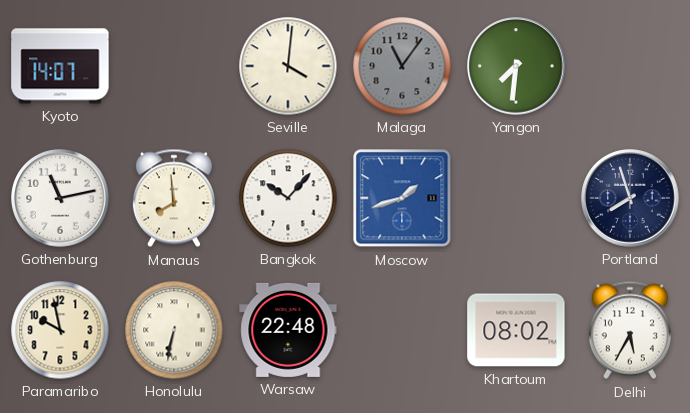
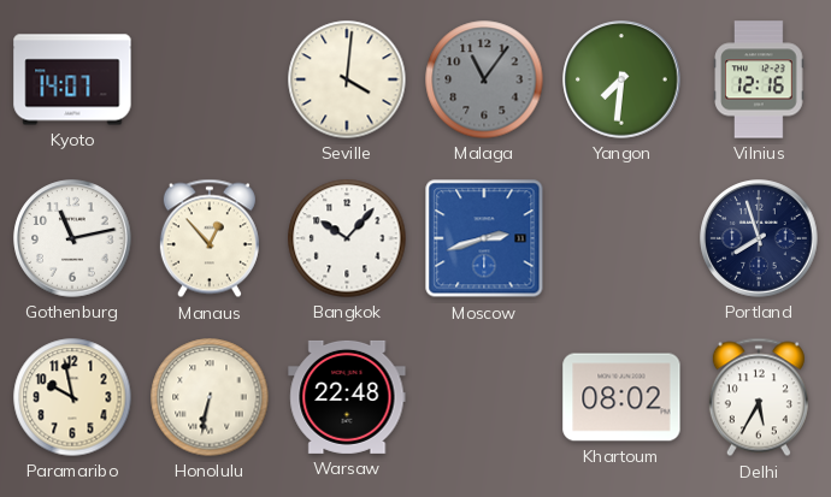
Vilnius: none -> 12:16 (759, 79)
Manaus: 7:59 -> 12:53 (210, 238)
Moscow: 1:42 -> 2:42 (484, 238)
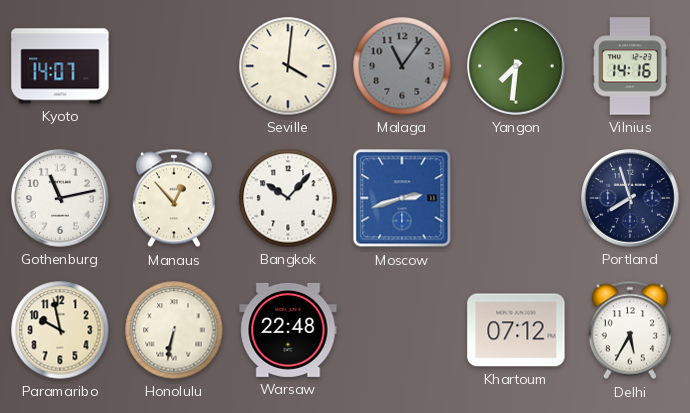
Vilnius: 12:16 -> 14:16 (630, 66)
Khartoum: 08:02 -> 07:12 (516, 330)
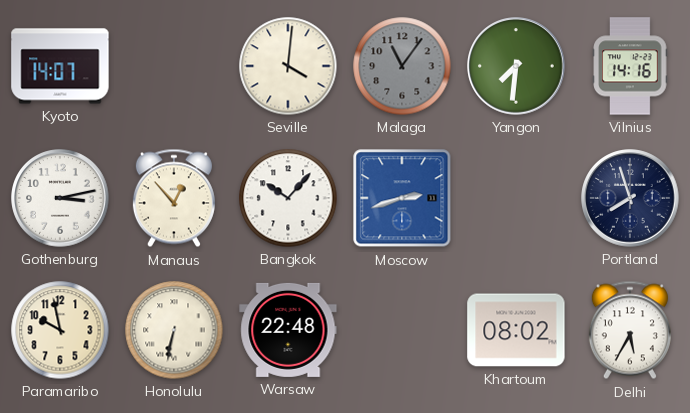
Gothenburg: 11:13 -> 3:13 (60, 198)
Khartoum: 07:12 -> 08:02 (516, 330)
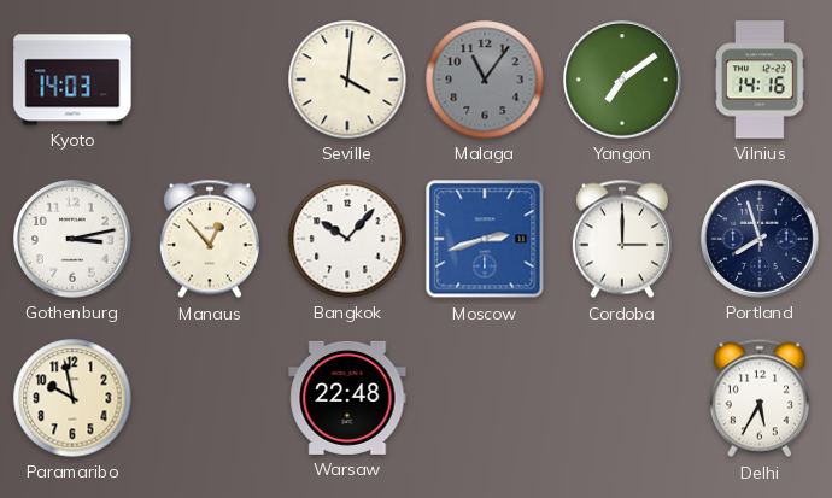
Kyoto: 14:07 -> 14:03 (72, 80)
Yangon: 7:31 -> 7:09 (622, 80)
Cordoba: none -> 3:00 (622, 239)
Honolulu: 6:32 -> none (174, 330)
Khartoum: 08:02 -> none (516, 330)
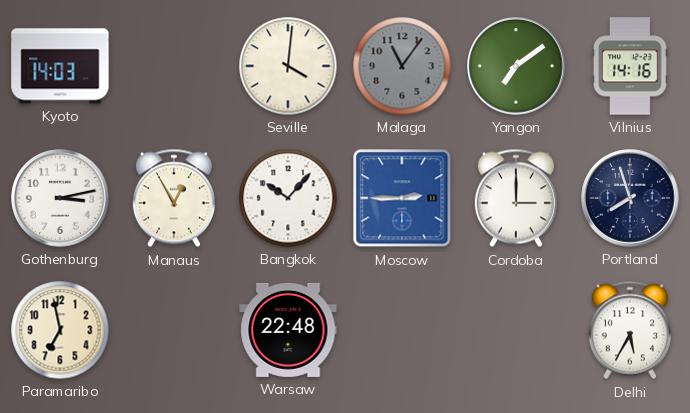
Manaus: 12:53 -> 12:55 (174, 198)
Moscow: 2:42 -> 2:45 (402, 198)
Paramaribo: 9:58 -> 6:58 (60, 330)
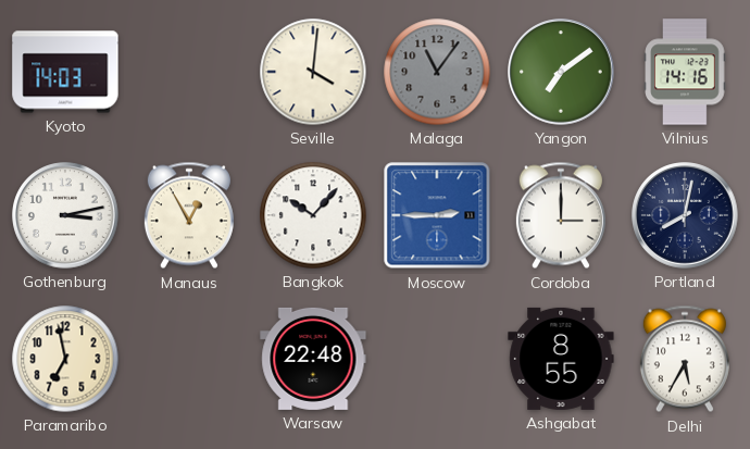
Portland: 7:57 -> 8:02 (685, 215)
Ashgabat: none -> 8:55 (561, 359)
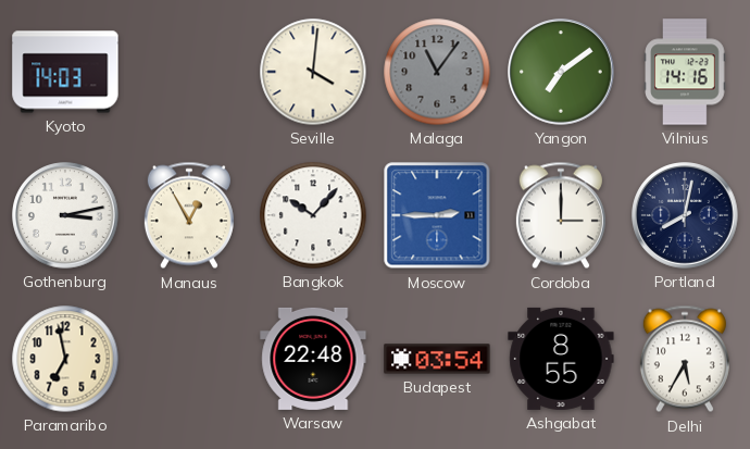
Budapest: none -> 03:54 (437, 359)
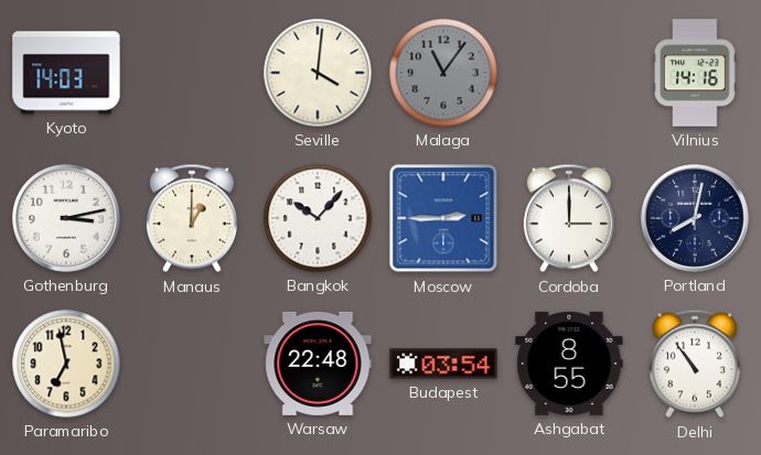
Yangon: 7:09 -> none (561, 72)
Manaus: 12:55 -> 1:00 (192, 218)
Delhi: 5:35 -> 10:54 (695, 364)
